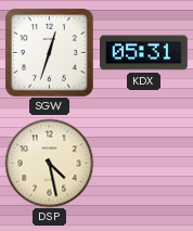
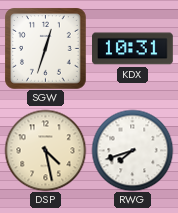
KDX: 05:31 -> 10:31 (133, 49)
RWG: none -> 7:42 (132, 150)
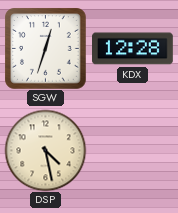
KDX: 10:31 -> 12:28 (133, 49)
RWG: 7:42 -> none (132, 150)
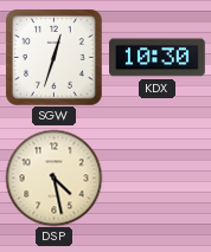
KDX: 12:28 -> 10:30 (158, 58)
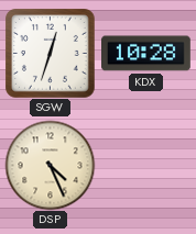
KDX: 10:30 -> 10:28 (146, 54)
DSP: 4:28 -> 4:26 (50, 165)
